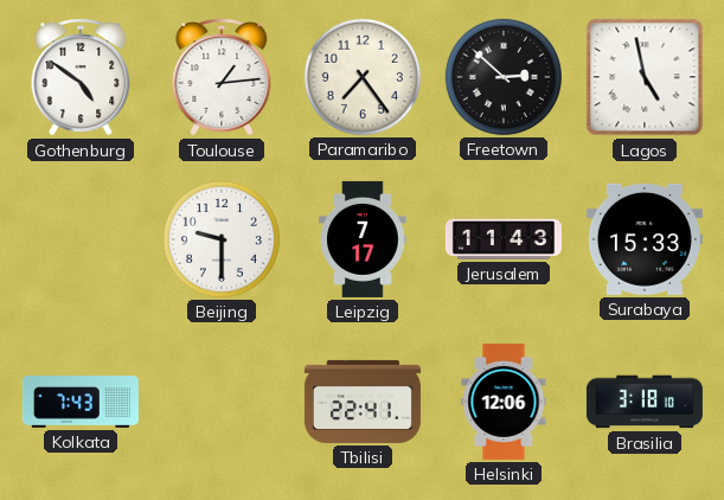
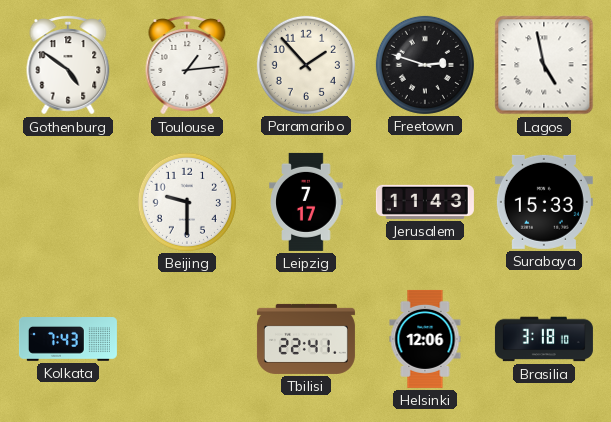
Paramaribo: 7:24 -> 1:53 (306, 65)
Freetown: 2:52 -> 2:48 (425, 65)
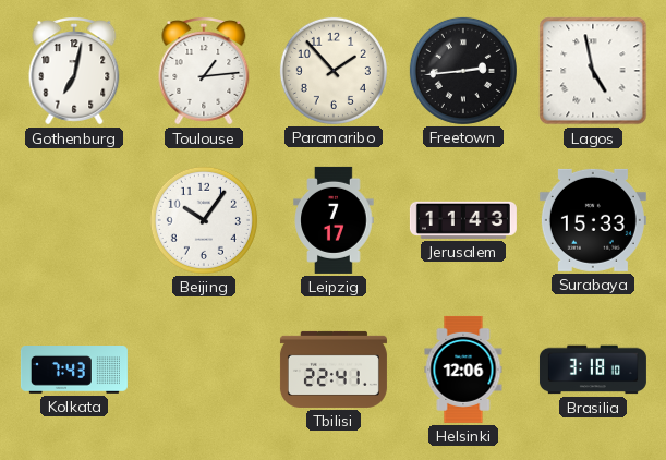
Gothenburg: 4:51 -> 7:02 (74, 71)
Freetown: 2:48 -> 2:44 (463, 71)
Beijing: 9:30 -> 10:06 (204, 220)
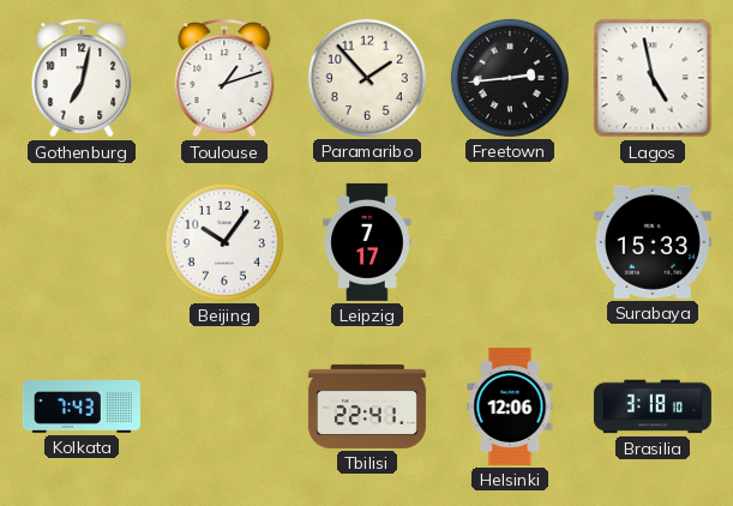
Toulouse: 1:14 -> 1:12 (224, 78)
Jerusalem: 11:43 -> none (463, 220)
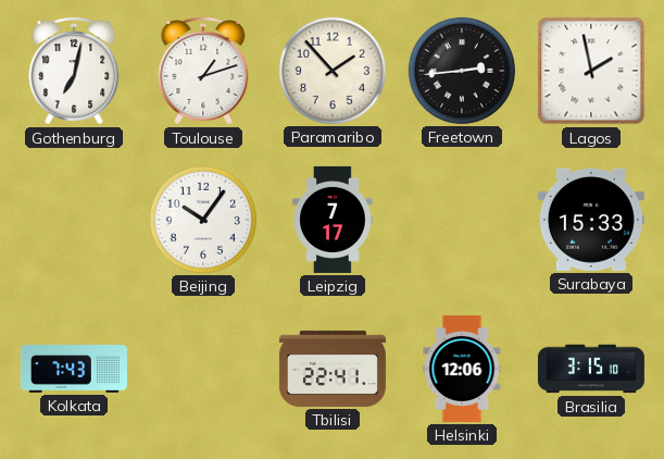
Lagos: 4:58 -> 1:58 (591, 71)
Brasilia: 3:18 -> 3:15 (591, 369)
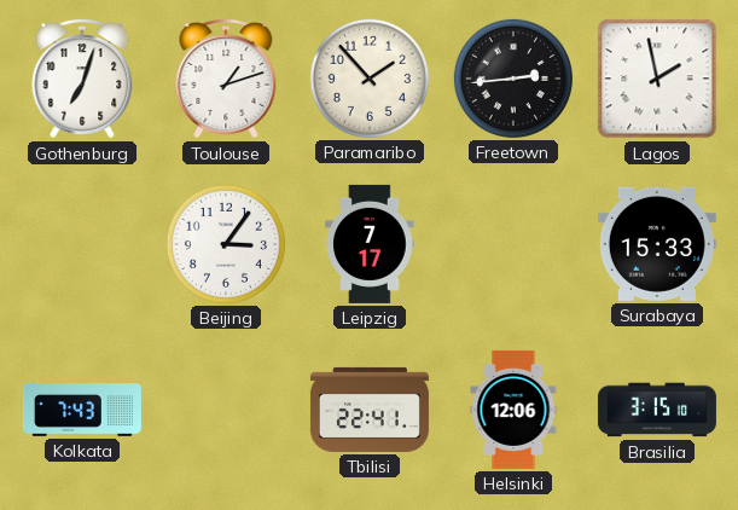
Gothenburg: 7:02 -> 7:03 (82, 79)
Beijing: 10:06 -> 3:06 (226, 244)
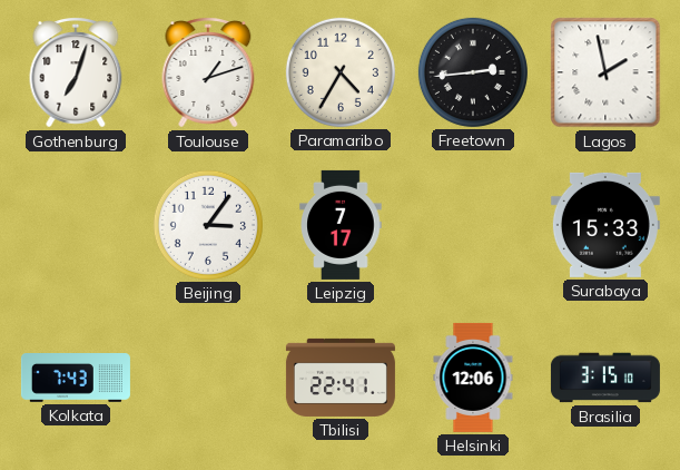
Paramaribo: 1:53 -> 4:35 (341, 72)
